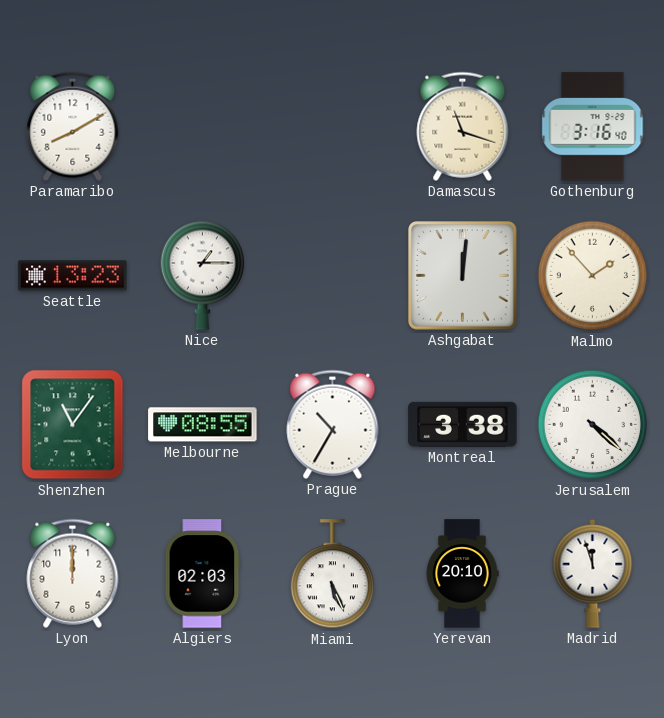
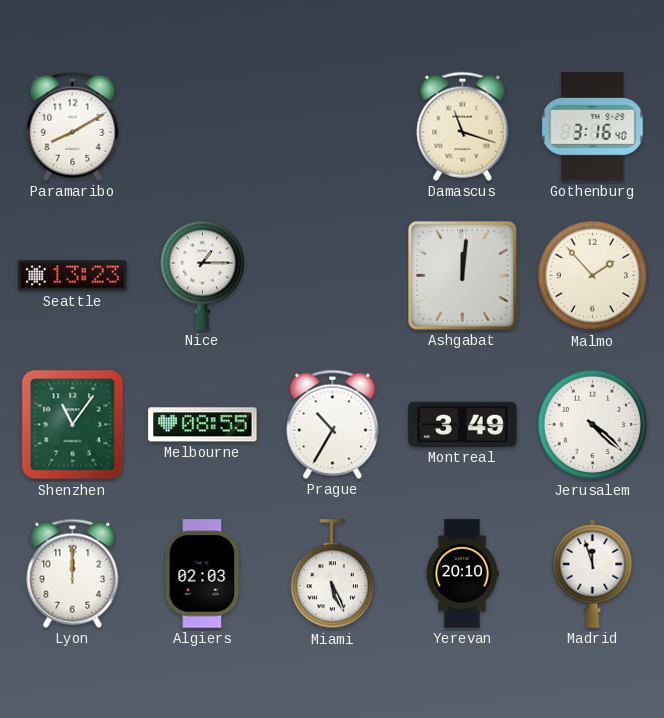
Montreal: 3:38 -> 3:49 (463, 424)
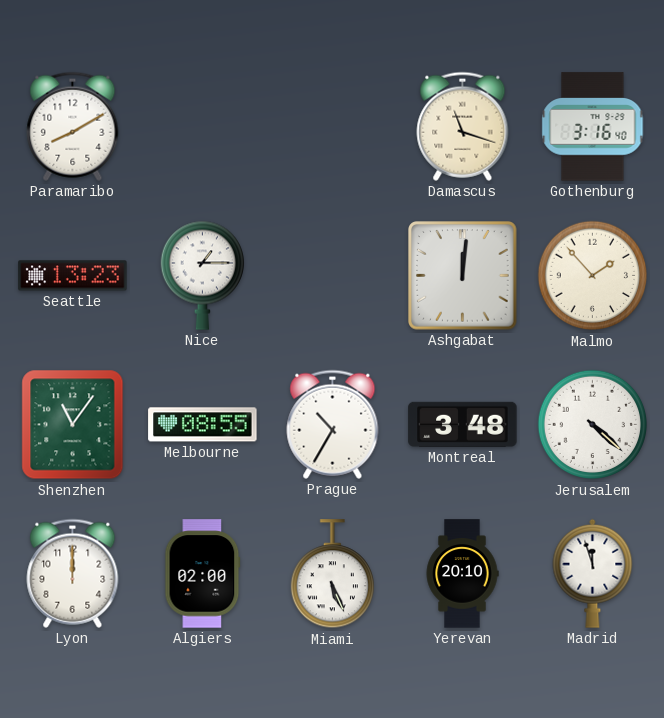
Montreal: 3:49 -> 3:48 (463, 424)
Algiers: 02:03 -> 02:00 (203, 574)
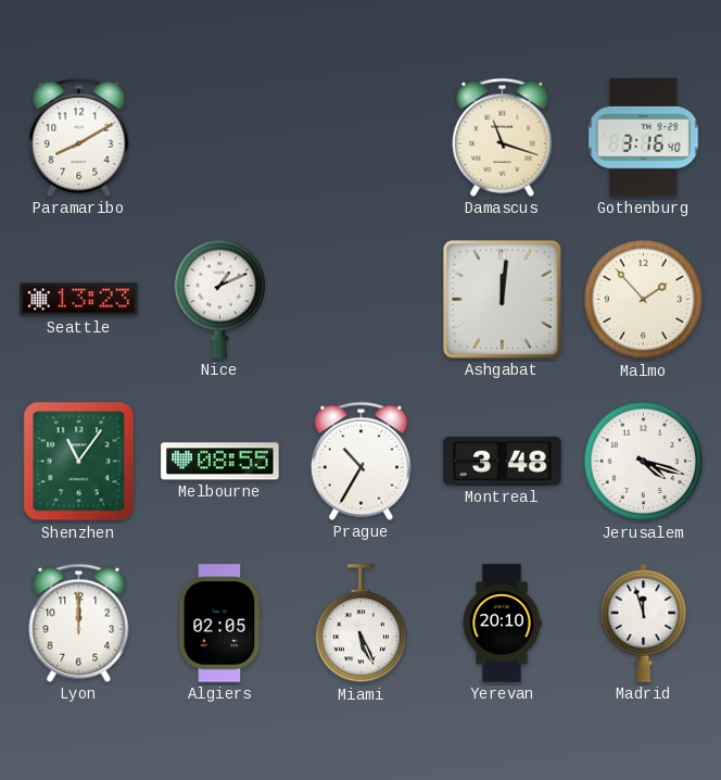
Nice: 1:15 -> 1:11 (219, 299)
Jerusalem: 4:22 -> 4:18 (644, 462)
Algiers: 02:00 -> 02:05 (220, 624)
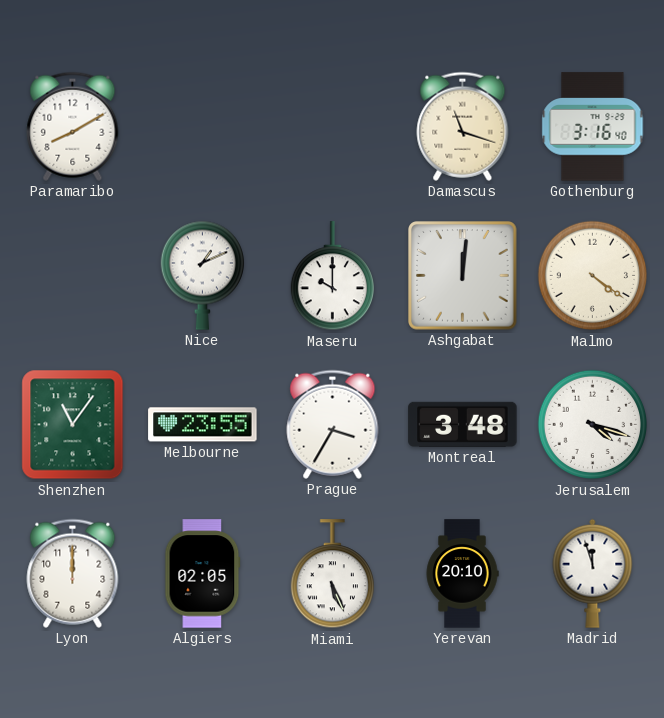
Seattle: 13:23 -> none (79, 300)
Maseru: none -> 10:00 (332, 276)
Malmo: 1:53 -> 4:21 (593, 276)
Melbourne: 08:55 -> 23:55 (203, 425)
Prague: 10:35 -> 3:35 (333, 424)
